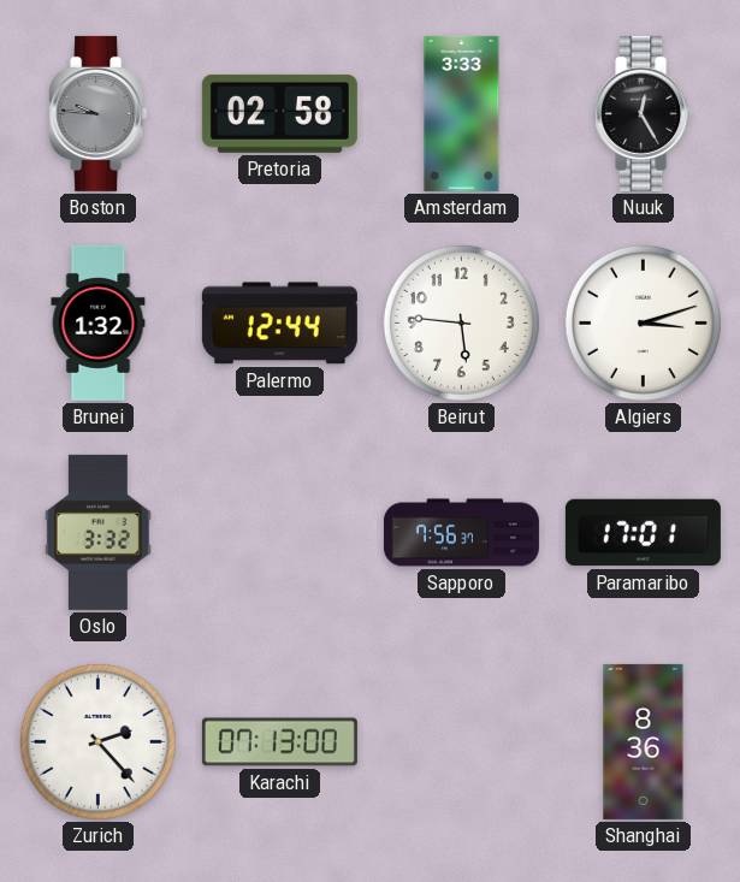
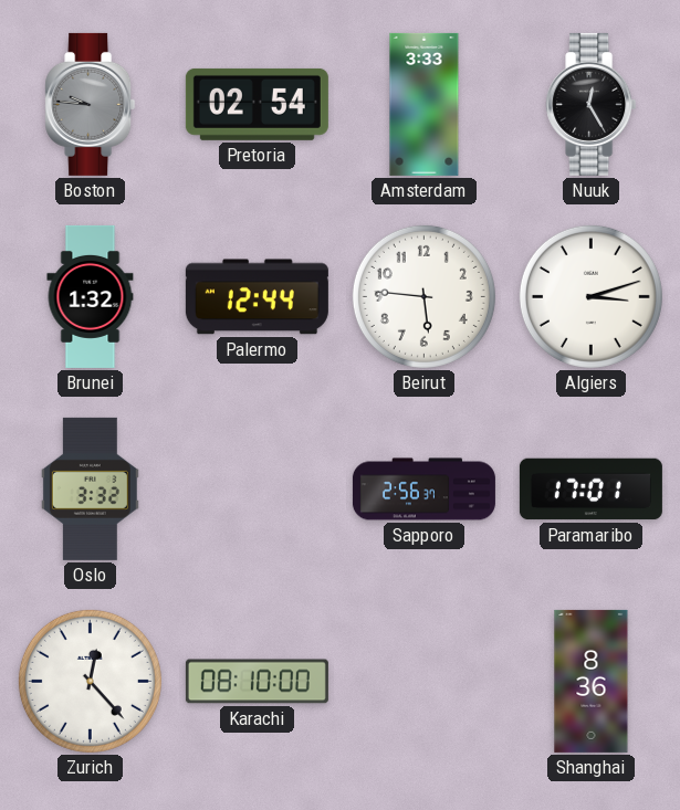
Pretoria: 02:58 -> 02:54 (257, 104)
Sapporo: 7:56 -> 2:56 (423, 490)
Zurich: 2:23 -> 12:23 (90, 681)
Karachi: 07:13 -> 08:10 (257, 682)
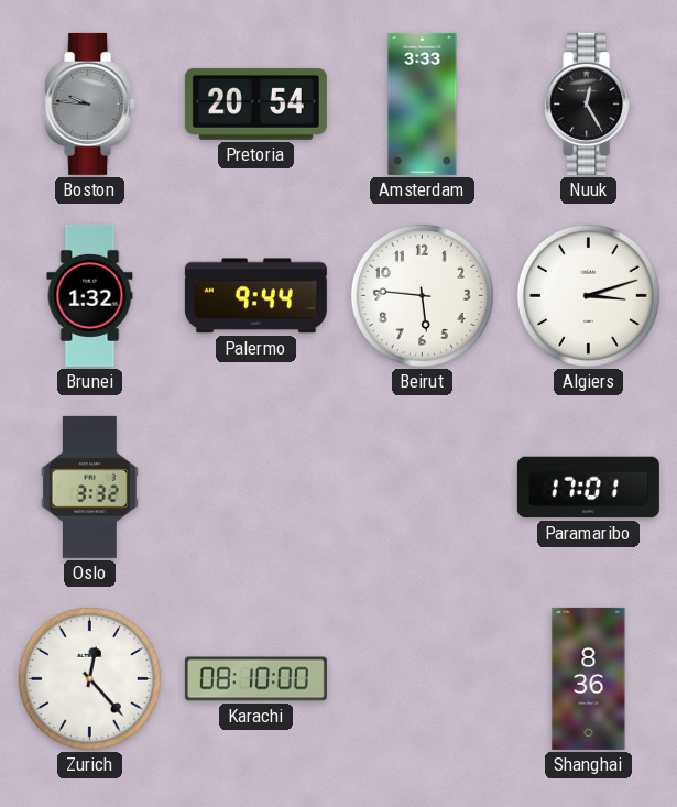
Pretoria: 02:54 -> 20:54 (255, 103)
Palermo: 12:44 -> 9:44 (255, 296)
Sapporo: 2:56 -> none (423, 490)
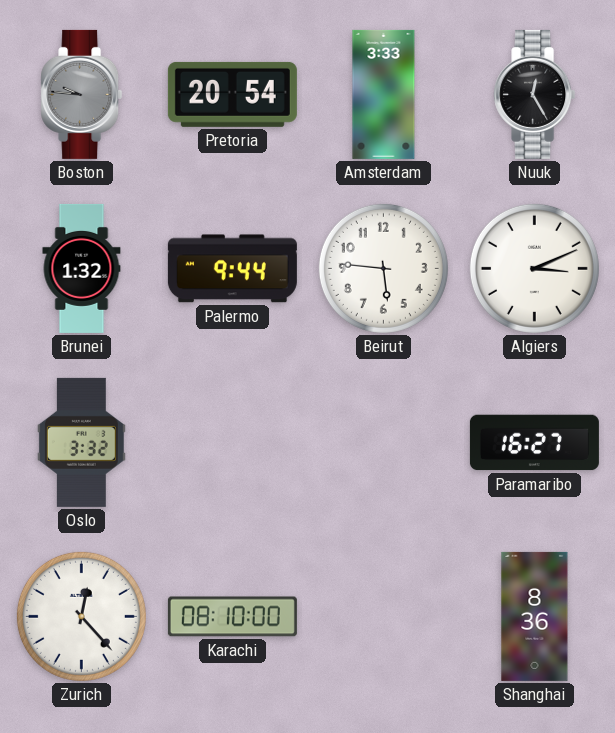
Algiers: 3:12 -> 3:11 (534, 268)
Paramaribo: 17:01 -> 16:27 (534, 443)
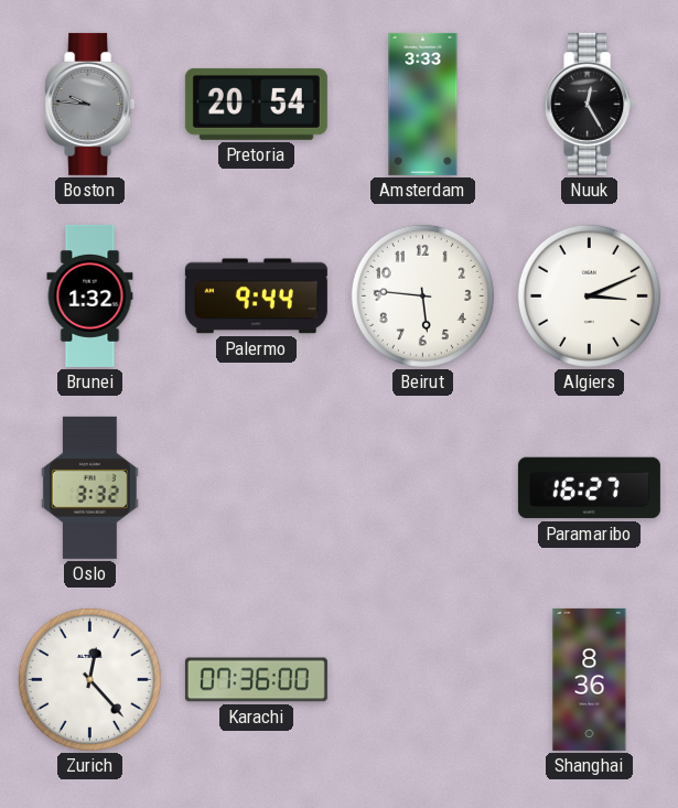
Karachi: 08:10 -> 07:36 (256, 680)
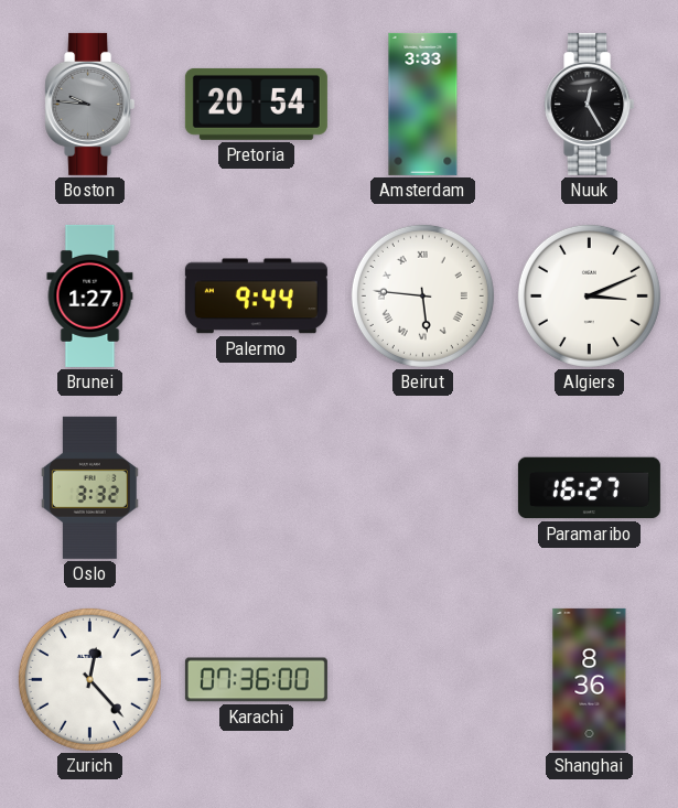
Brunei: 1:32 -> 1:27 (90, 295)
Beirut numerals: Arabic -> Roman (422, 295)
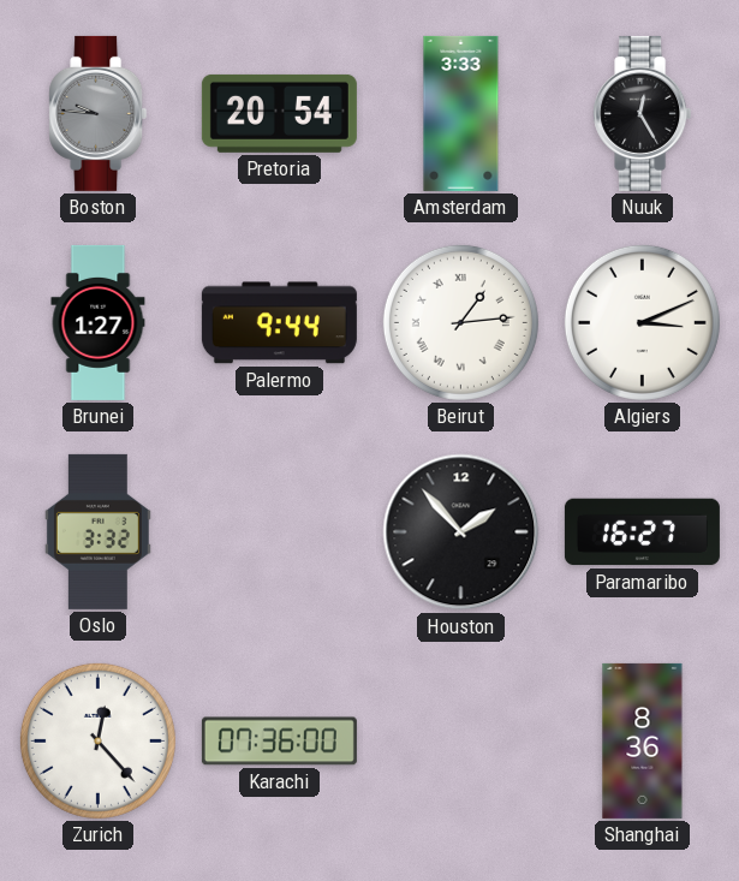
Beirut: 5:46 -> 1:14 (460, 322)
Houston: none -> 1:53 (461, 532)
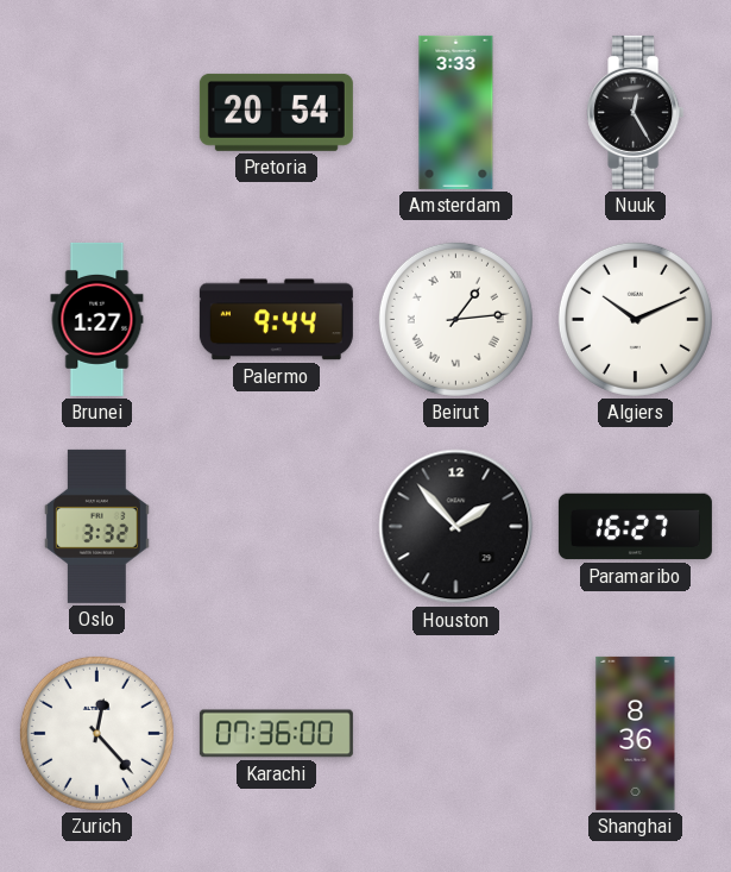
Boston: 9:46 -> none (99, 113)
Algiers: 3:11 -> 10:11 (635, 319)
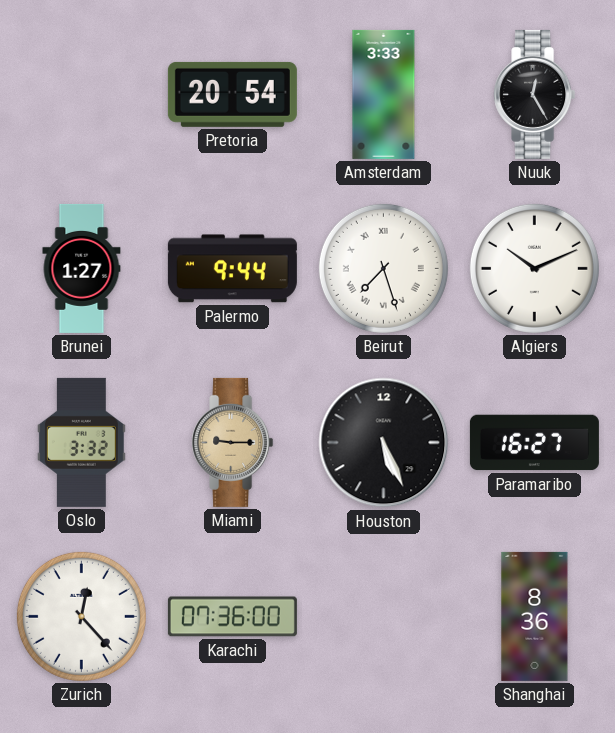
Beirut: 1:14 -> 7:27 (383, 268)
Miami: none -> 9:15 (233, 442)
Houston: 1:53 -> 5:26 (384, 443)
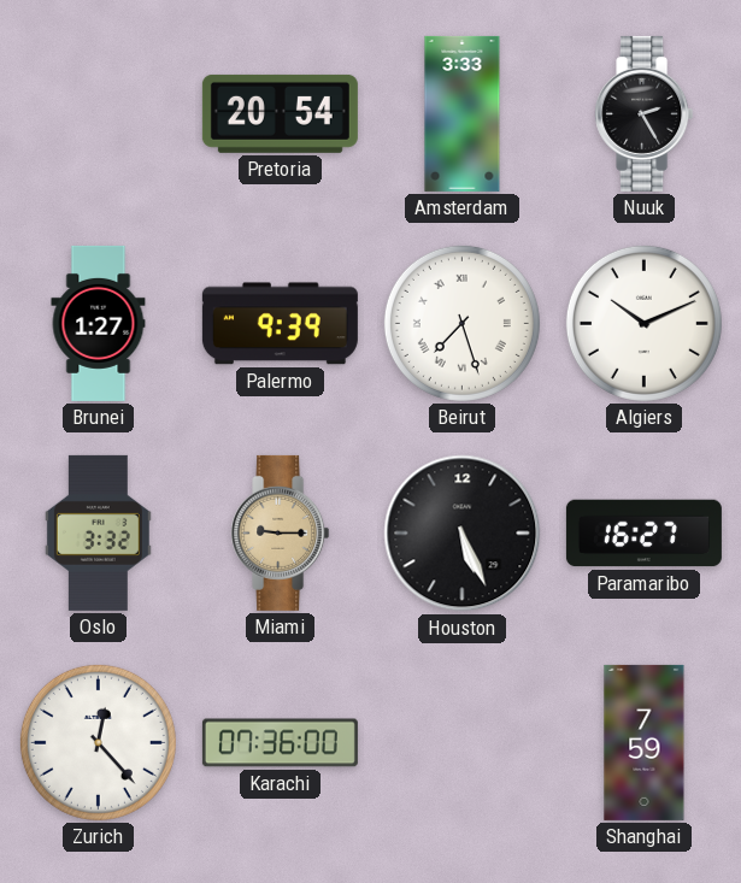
Nuuk: 12:25 -> 2:25 (645, 113)
Palermo: 9:44 -> 9:39 (280, 324)
Shanghai: 8:36 -> 7:59 (645, 742)
